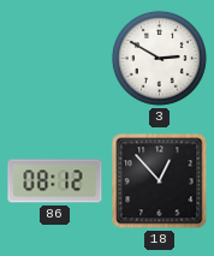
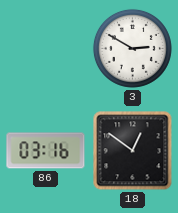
86: 08:12 -> 03:16 (46, 151)
18: 12:53 -> 12:51 (133, 151)
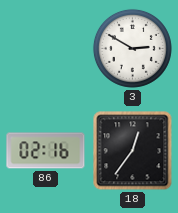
86: 03:16 -> 02:16 (46, 151)
18: 12:51 -> 12:36 (133, 151)
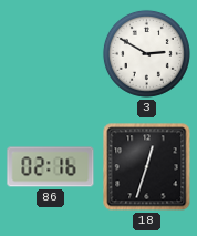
18: 12:36 -> 12:33 (147, 167)
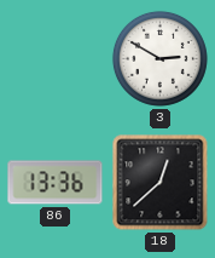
86: 02:16 -> 13:36 (56, 183)
18: 12:33 -> 12:38 (161, 183)
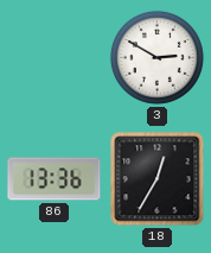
18: 12:38 -> 12:35 (158, 179)
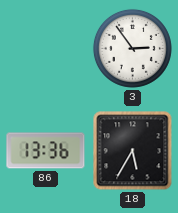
3: 2:50 -> 2:54 (132, 48)
18: 12:35 -> 5:35 (133, 151)
